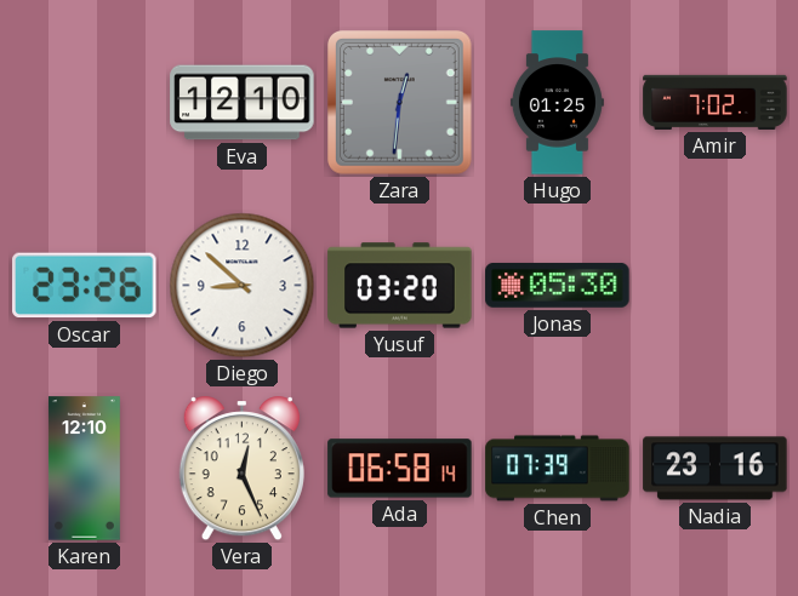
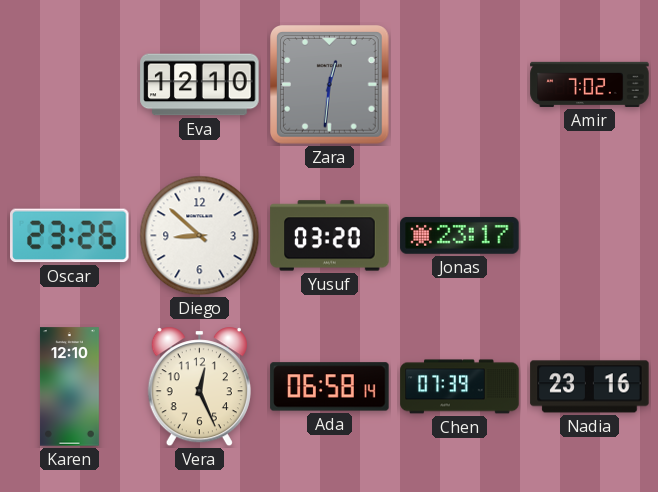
Hugo: 01:25 -> none (557, 103)
Jonas: 05:30 -> 23:17 (460, 235)
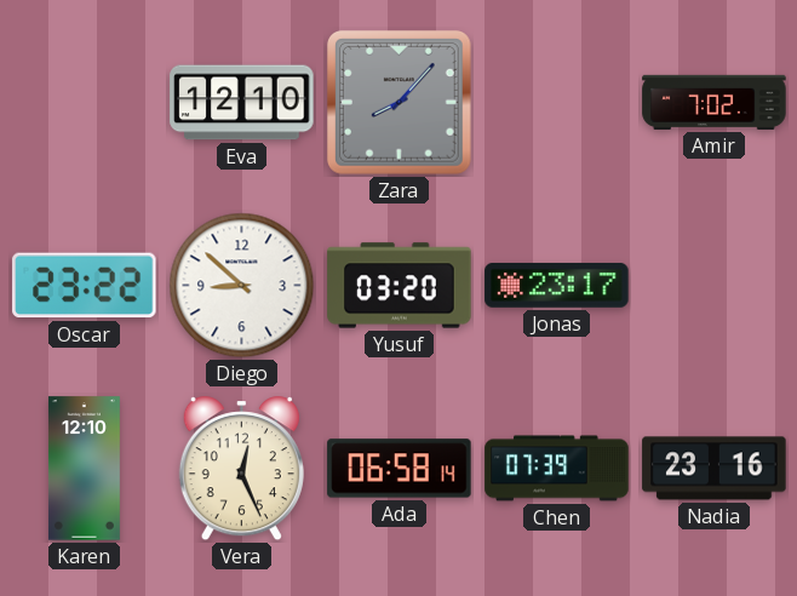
Zara: 12:31 -> 8:07 (400, 103)
Oscar: 23:26 -> 23:22 (85, 286)
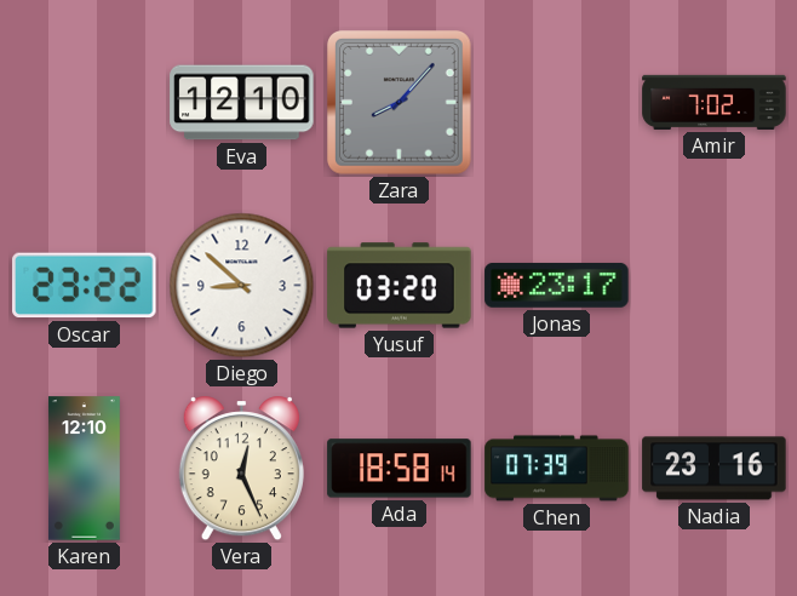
Ada: 06:58 -> 18:58 (400, 469)
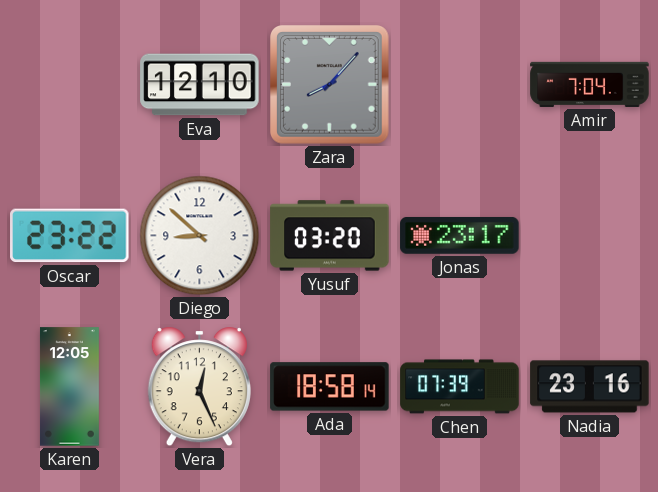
Amir: 7:02 -> 7:04 (590, 84)
Karen: 12:10 -> 12:05 (69, 387)
